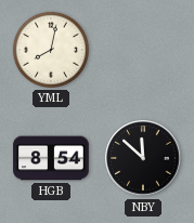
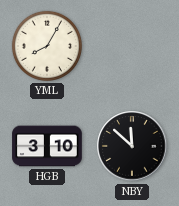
YML: 8:02 -> 8:05 (47, 46)
HGB: 8:54 -> 3:10 (47, 146)
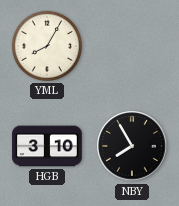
NBY: 11:52 -> 7:55 (132, 146)
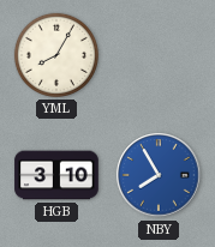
NBY dial: black -> blue (159, 175)
